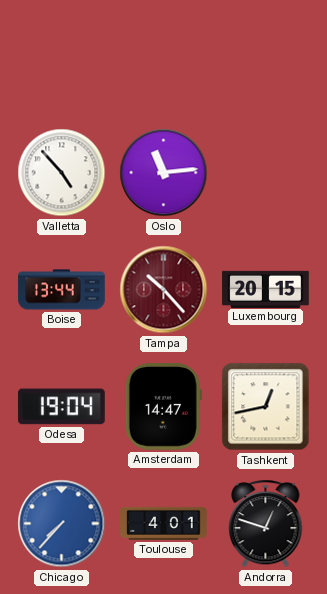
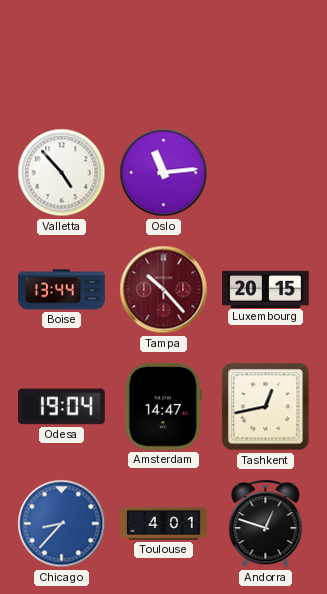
Chicago: 7:37 -> 8:37 (62, 524)
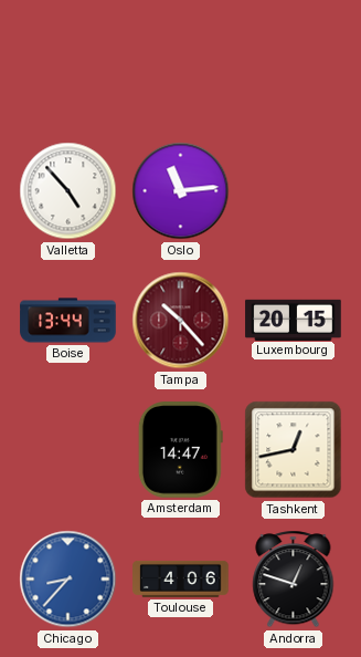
Odesa: 19:04 -> none (62, 407)
Toulouse: 4:01 -> 4:06 (181, 578)
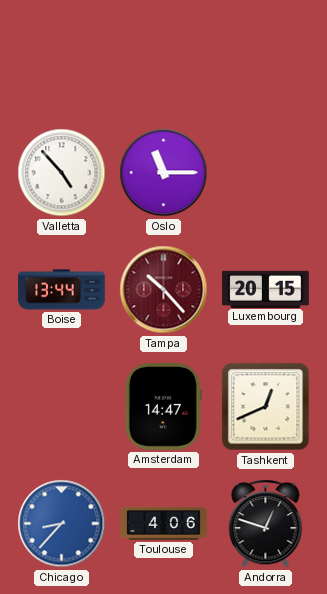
Oslo: 11:14 -> 11:15 (164, 173)
Tashkent: 12:43 -> 12:41 (266, 407)
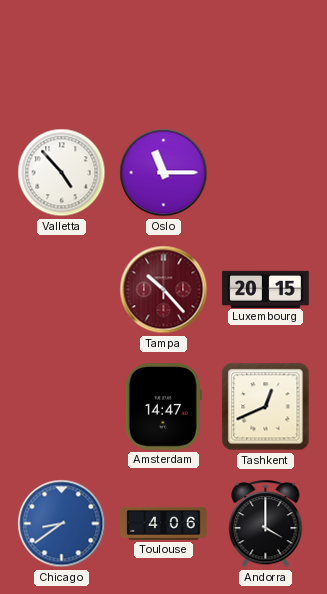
Boise: 13:44 -> none (62, 290)
Chicago: 8:37 -> 8:39 (62, 524)
Andorra: 12:48 -> 4:00 (266, 524)
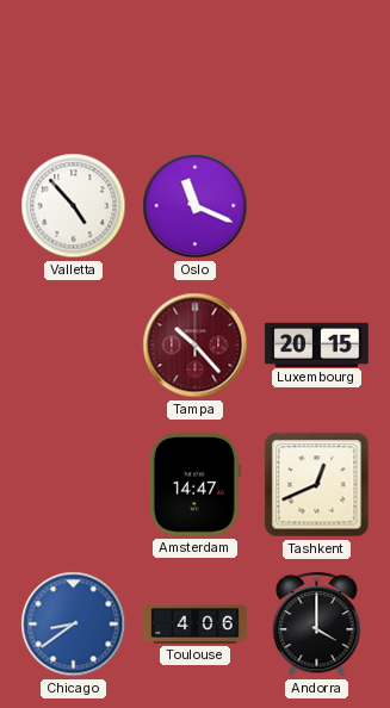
Oslo: 11:15 -> 11:19 (196, 206)
